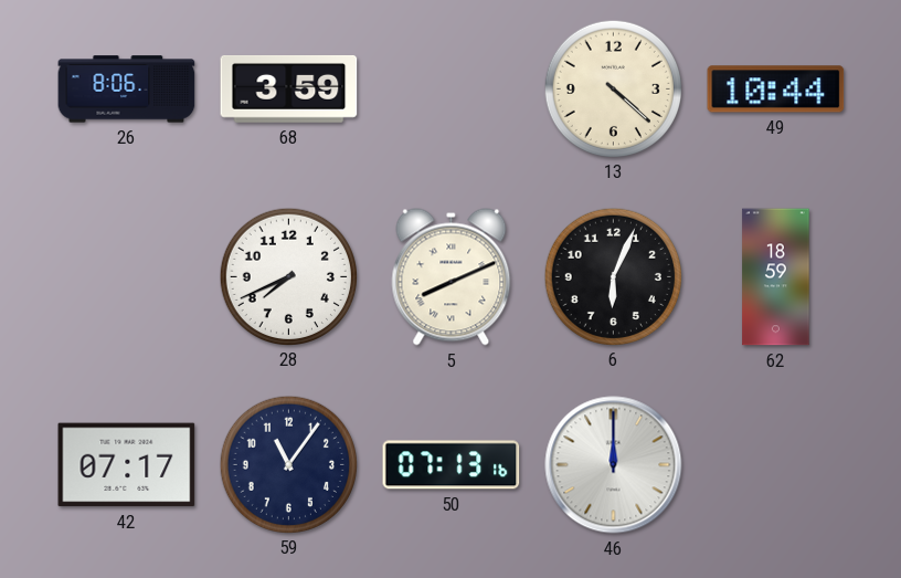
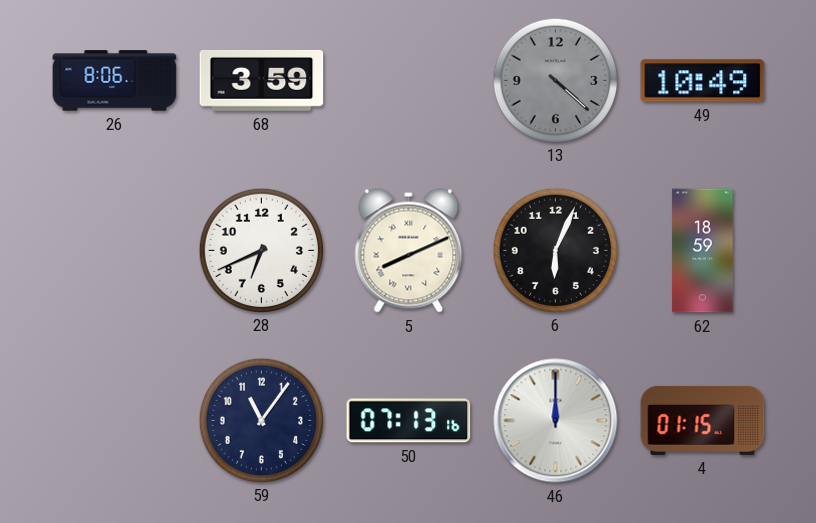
13 dial: cream -> grey (555, 80)
49: 10:44 -> 10:49 (703, 81)
28: 7:41 -> 6:41 (261, 250)
42: 07:17 -> none (127, 465)
4: none -> 01:15 (703, 420)
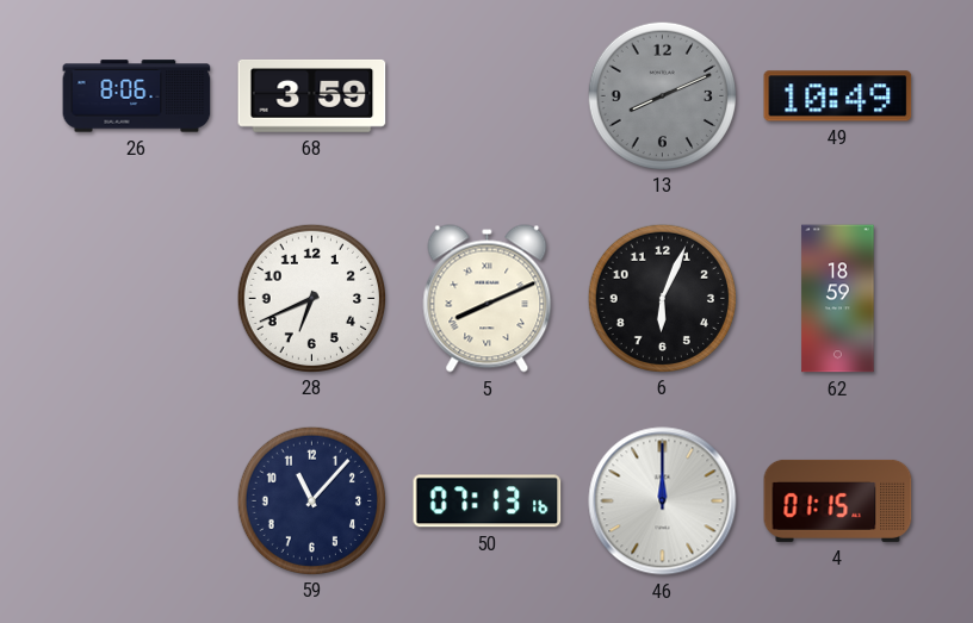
13: 4:22 -> 8:11 (662, 95)
59: 11:06 -> 11:07 (311, 500)
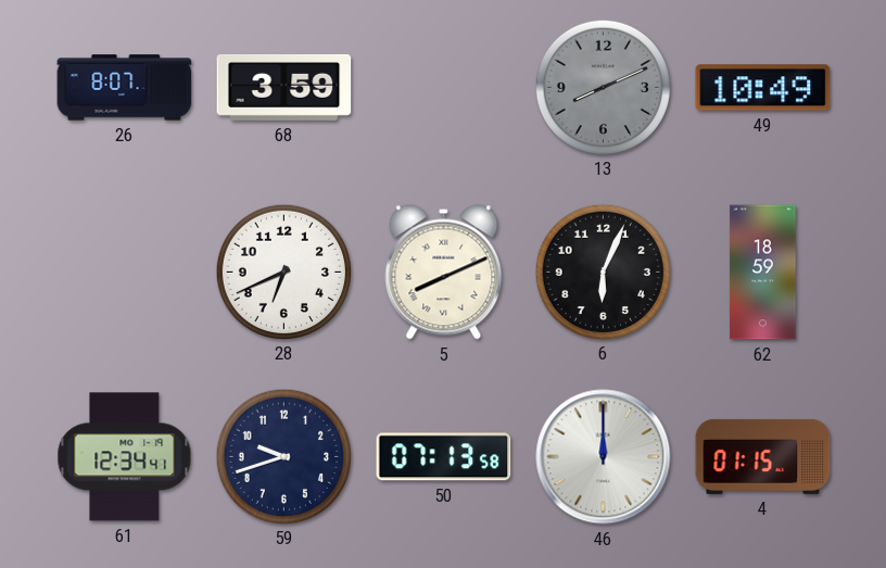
26: 8:06 -> 8:07 (125, 88)
61: none -> 12:34 (125, 457)
59: 11:07 -> 9:42 (283, 456)
50: 07:13:16 -> 07:13:58 (444, 457)
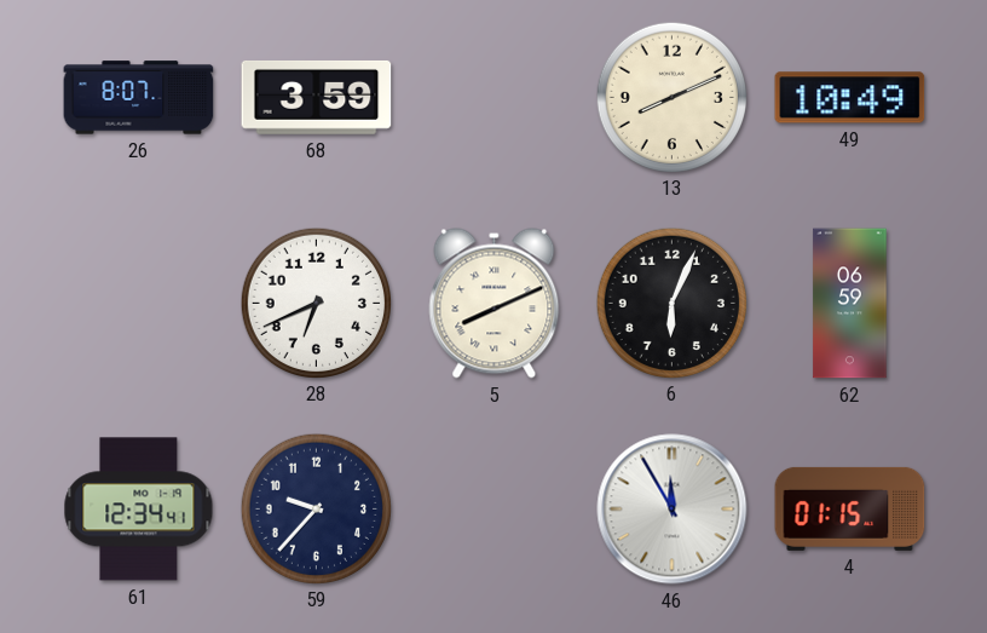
13 dial: grey -> cream (671, 97)
62: 18:59 -> 06:59 (850, 304)
59: 9:42 -> 9:37 (316, 508)
50: 07:13 -> none (444, 457)
46: 12:00 -> 11:55 (673, 510)
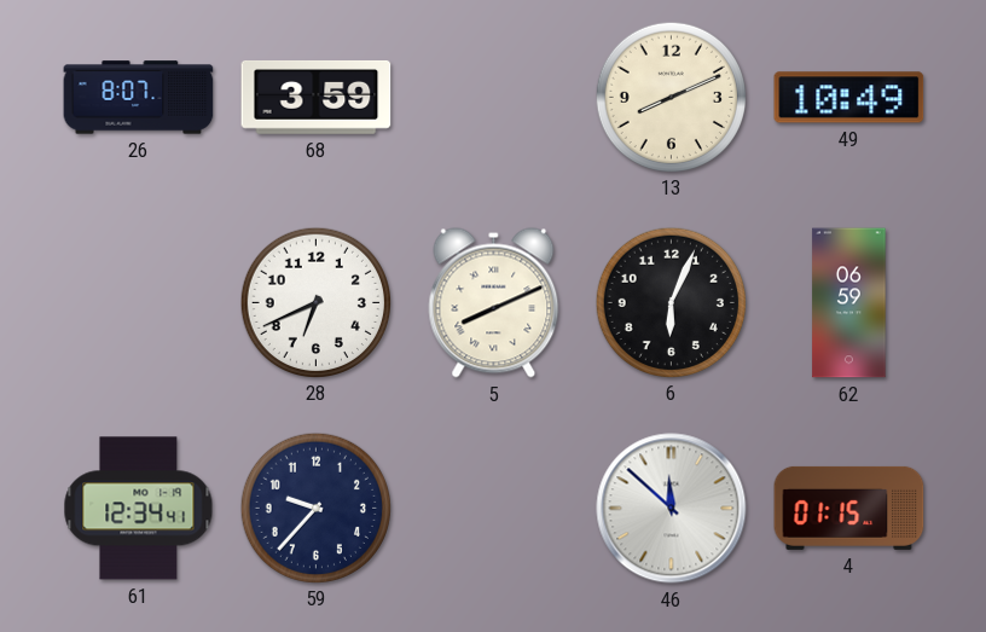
46: 11:55 -> 11:52 (672, 509)
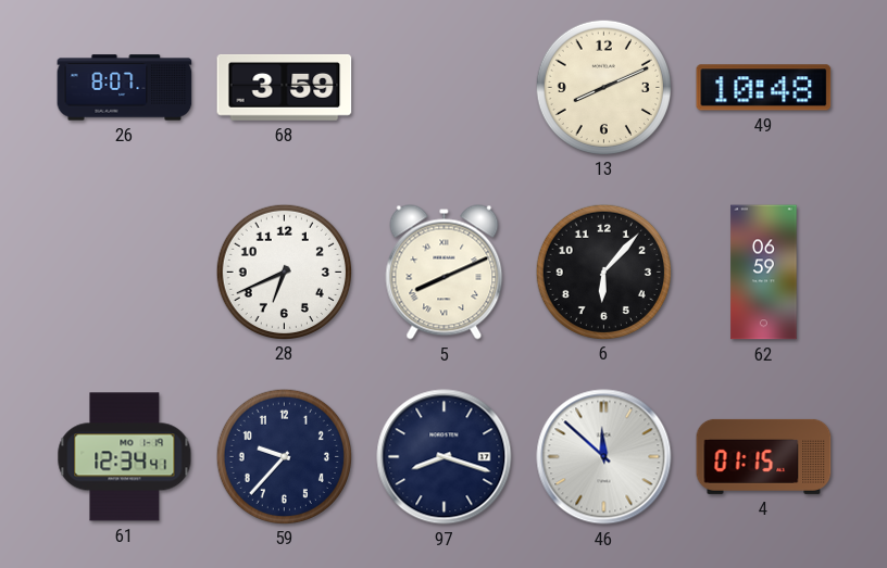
49: 10:49 -> 10:48 (764, 88)
6: 6:04 -> 6:07 (603, 272)
97: none -> 8:18 (445, 457)
